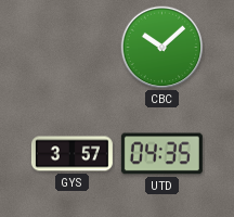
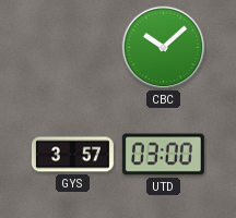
UTD: 04:35 -> 03:00 (163, 155)
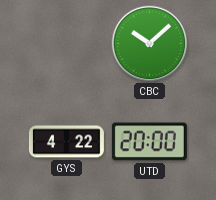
GYS: 3:57 -> 4:22 (66, 142)
UTD: 03:00 -> 20:00 (149, 142)
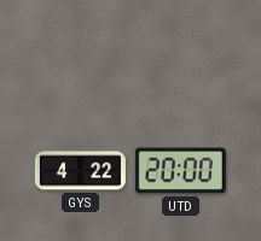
CBC: 10:08 -> none (150, 44)
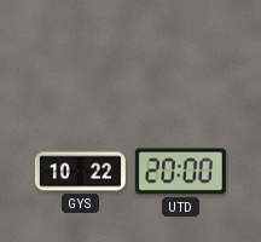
GYS: 4:22 -> 10:22 (80, 172)
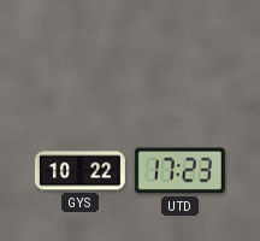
UTD: 20:00 -> 17:23 (179, 171)
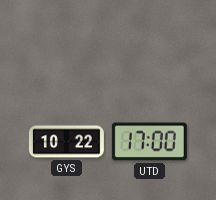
UTD: 17:23 -> 17:00 (149, 142)
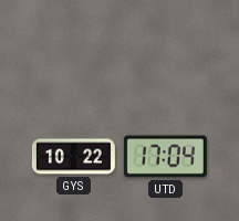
UTD: 17:00 -> 17:04 (165, 157)
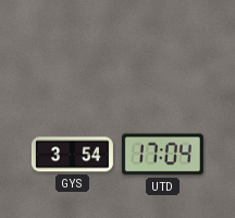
GYS: 10:22 -> 3:54 (72, 155)
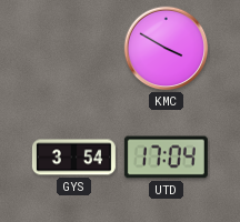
KMC: none -> 3:50 (167, 49)
